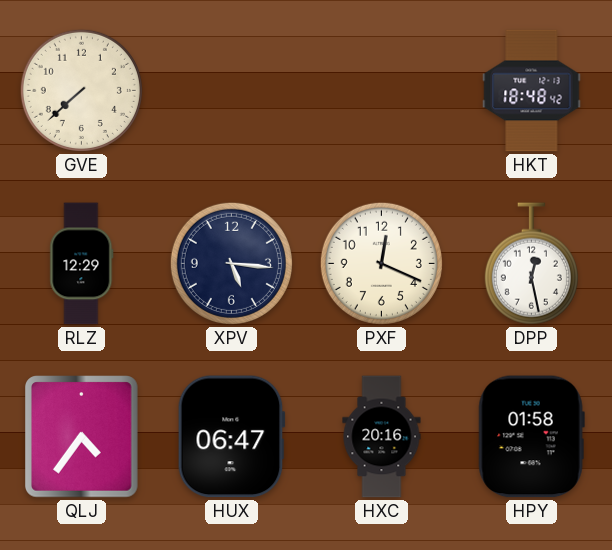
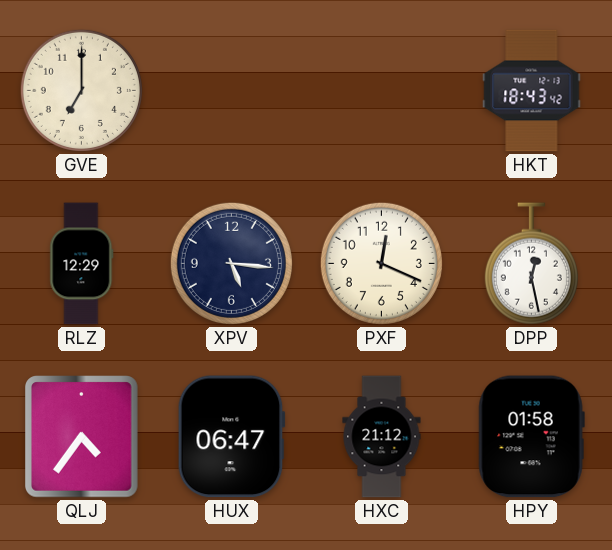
GVE: 7:38 -> 7:00 (81, 90)
HKT: 18:48 -> 18:43 (532, 91)
HXC: 20:16 -> 21:12 (382, 437)
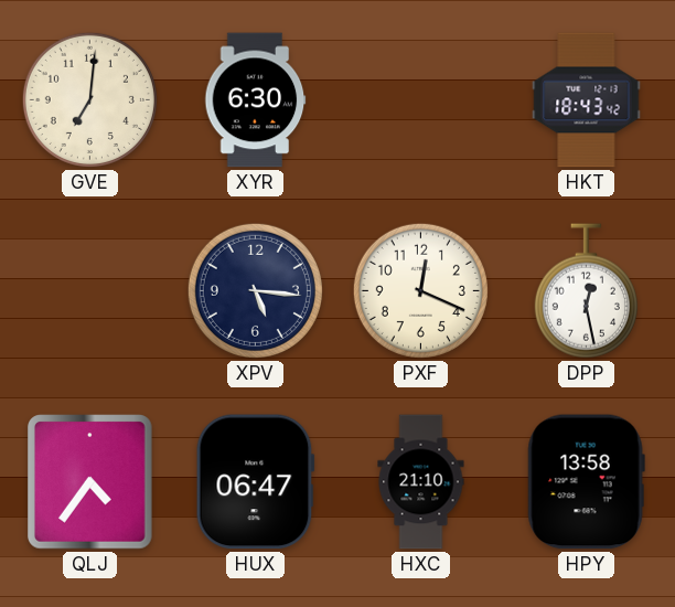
GVE: 7:00 -> 7:01 (89, 99)
XYR: none -> 6:30 (256, 100)
RLZ: 12:29 -> none (82, 264)
HXC: 21:12 -> 21:10 (421, 482)
HPY: 01:58 -> 13:58 (586, 482)
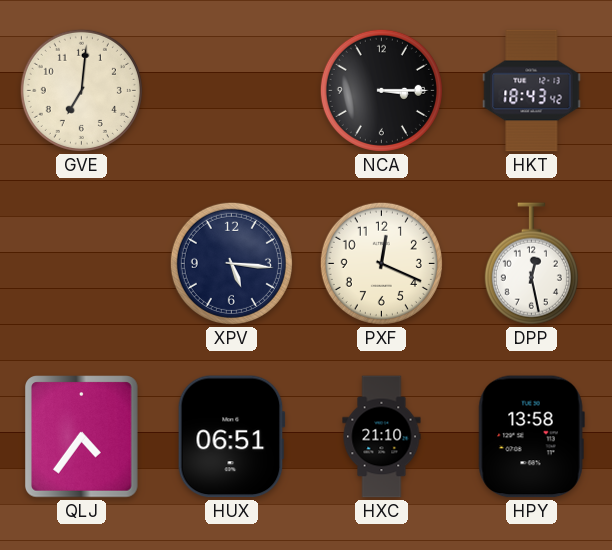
XYR: 6:30 -> none (256, 100)
NCA: none -> 3:15 (381, 90)
HUX: 06:47 -> 06:51 (231, 437)
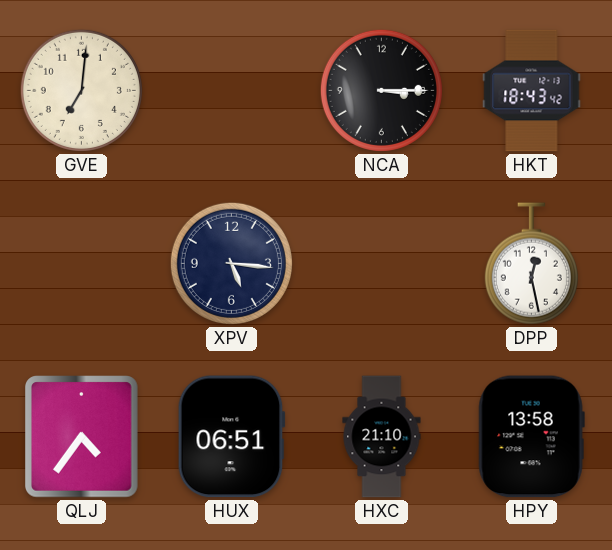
PXF: 12:19 -> none (381, 263)
